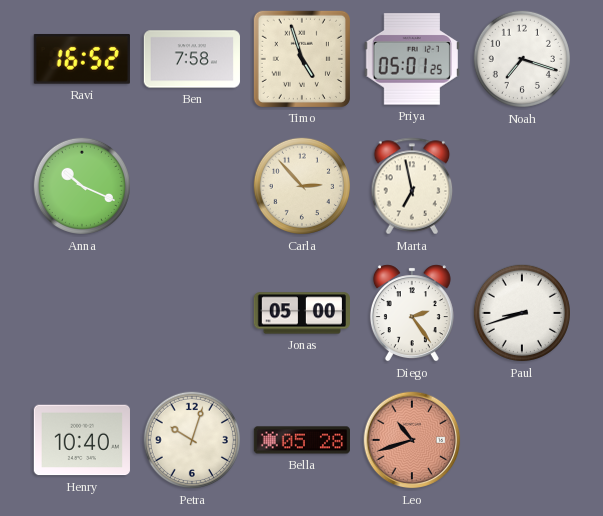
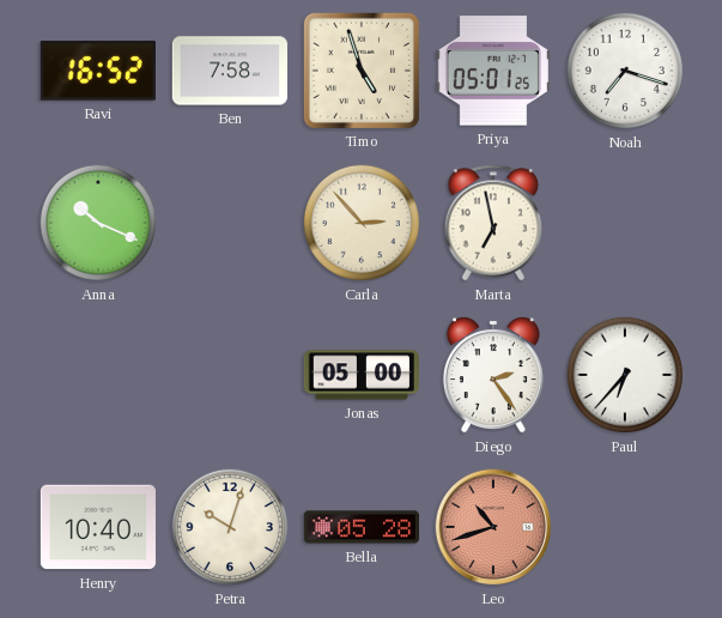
Paul: 8:42 -> 6:37 (625, 375)
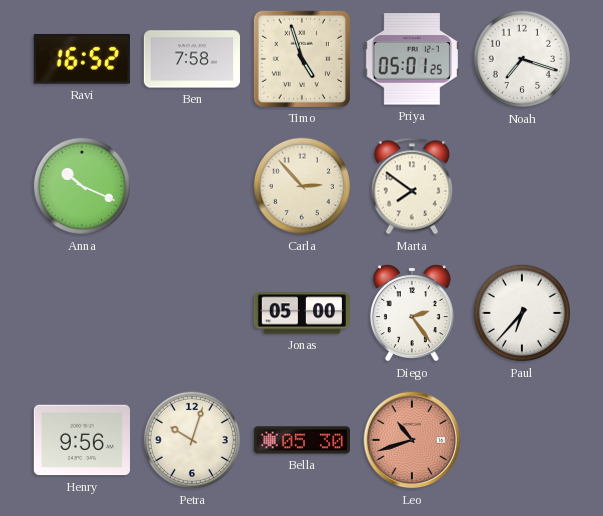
Marta: 6:58 -> 7:51 (412, 186)
Henry: 10:40 -> 9:56 (82, 440)
Bella: 05:28 -> 05:30 (301, 440)
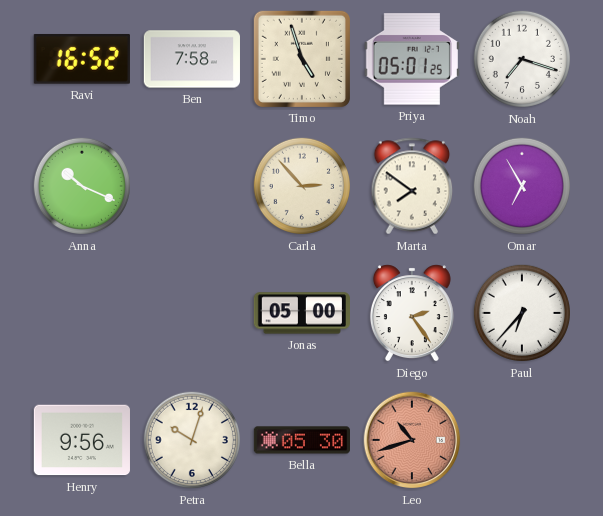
Omar: none -> 6:55 (522, 186)
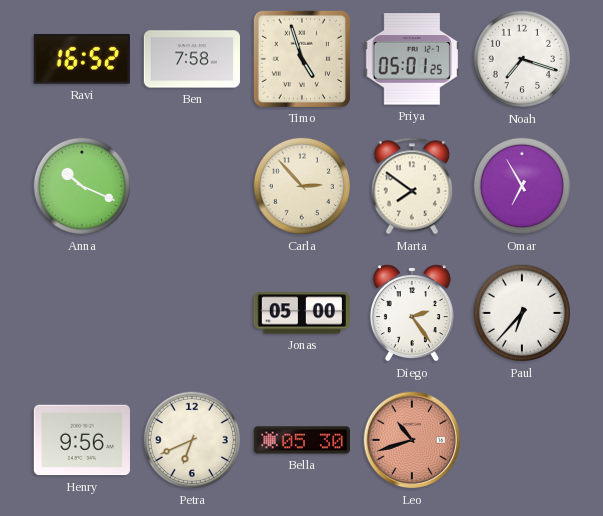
Petra: 10:03 -> 6:41 (192, 440)
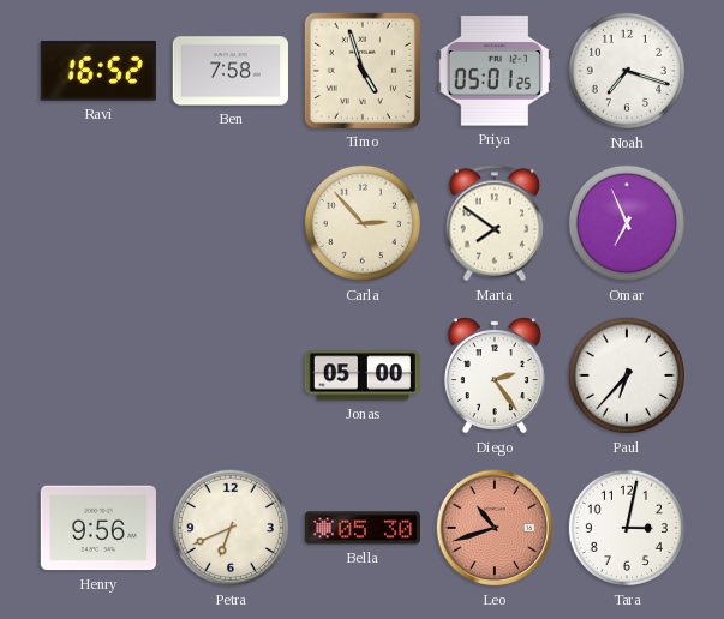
Anna: 10:19 -> none (82, 186)
Omar: 6:55 -> 6:56 (627, 223)
Tara: none -> 3:02 (627, 528)
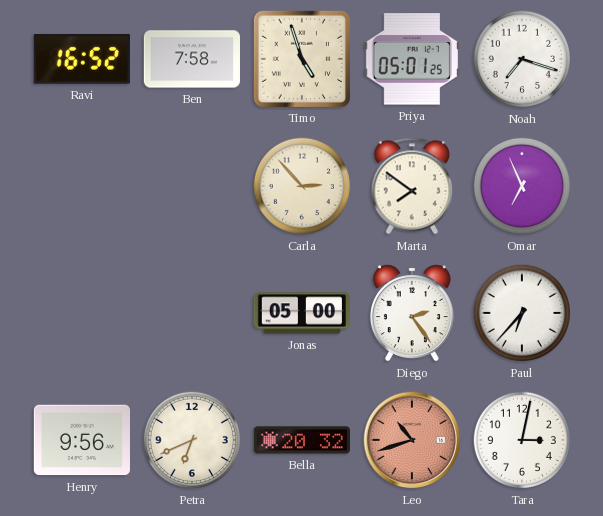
Bella: 05:30 -> 20:32 (301, 440)
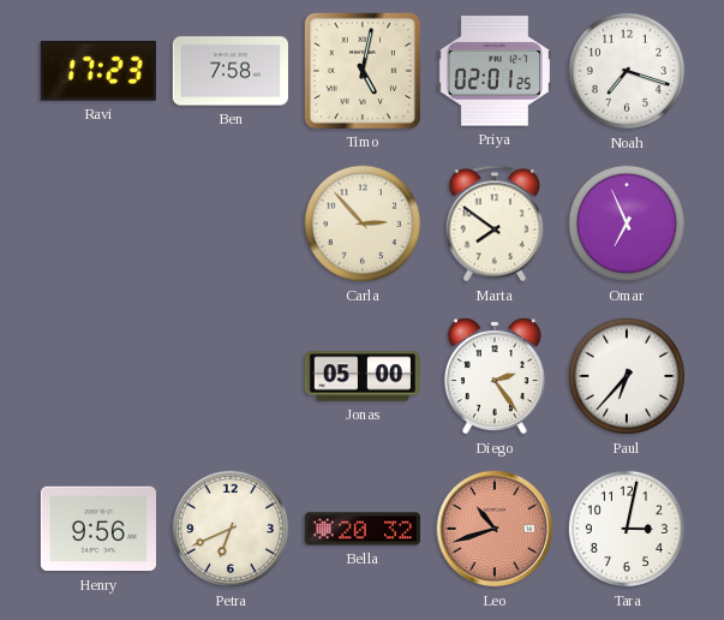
Ravi: 16:52 -> 17:23 (98, 71)
Timo: 4:57 -> 5:02 (363, 71)
Priya: 05:01 -> 02:01 (495, 71)
